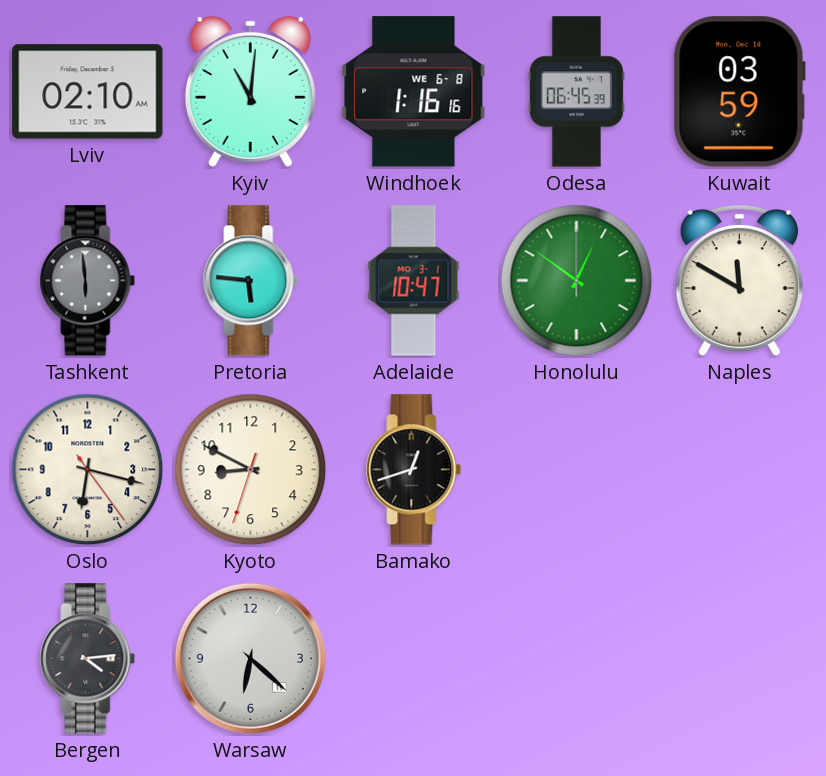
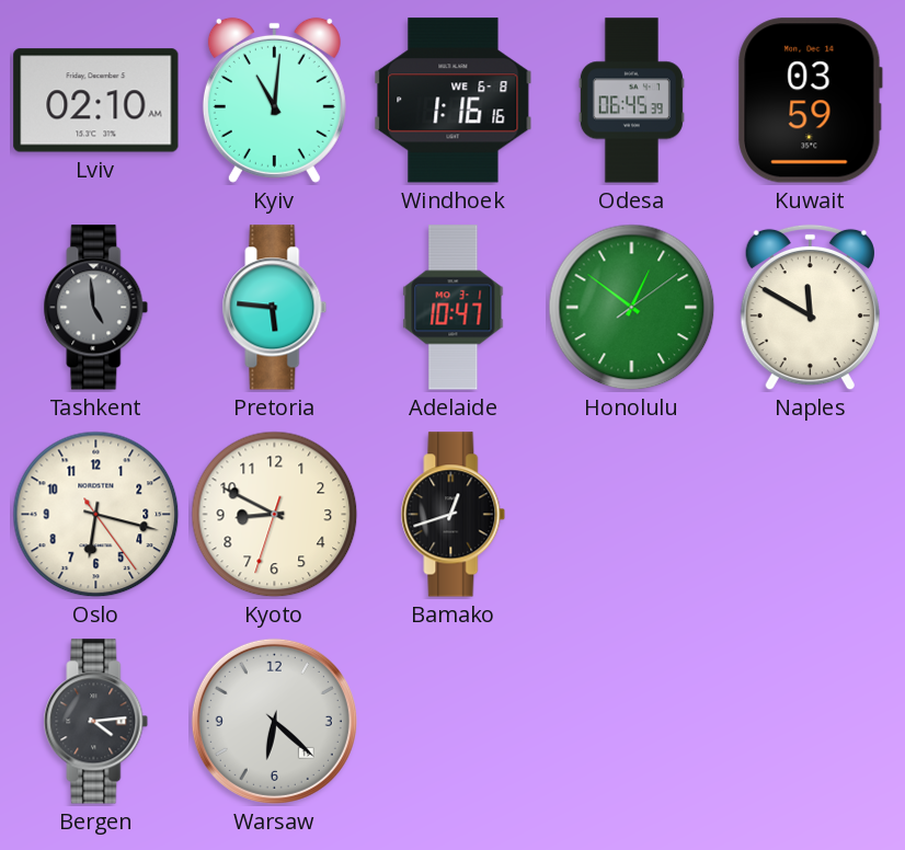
Tashkent: 5:59 -> 4:59 (96, 308)
Honolulu: 12:51:00 -> 12:51:09 (632, 308)
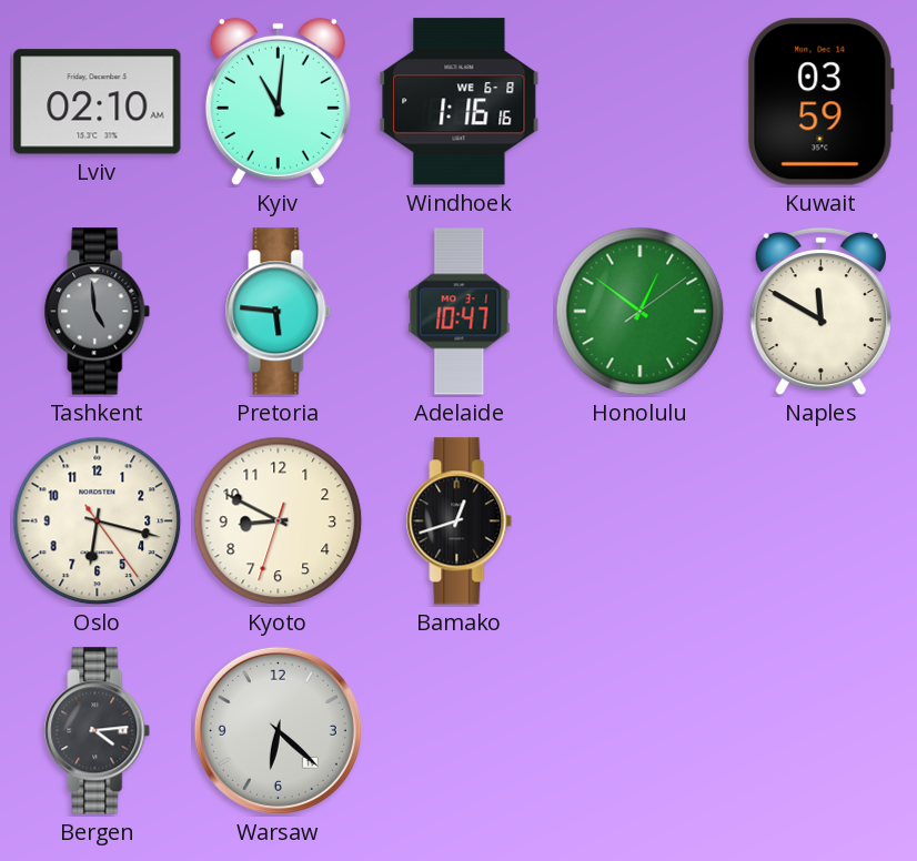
Odesa: 06:45 -> none (631, 101)
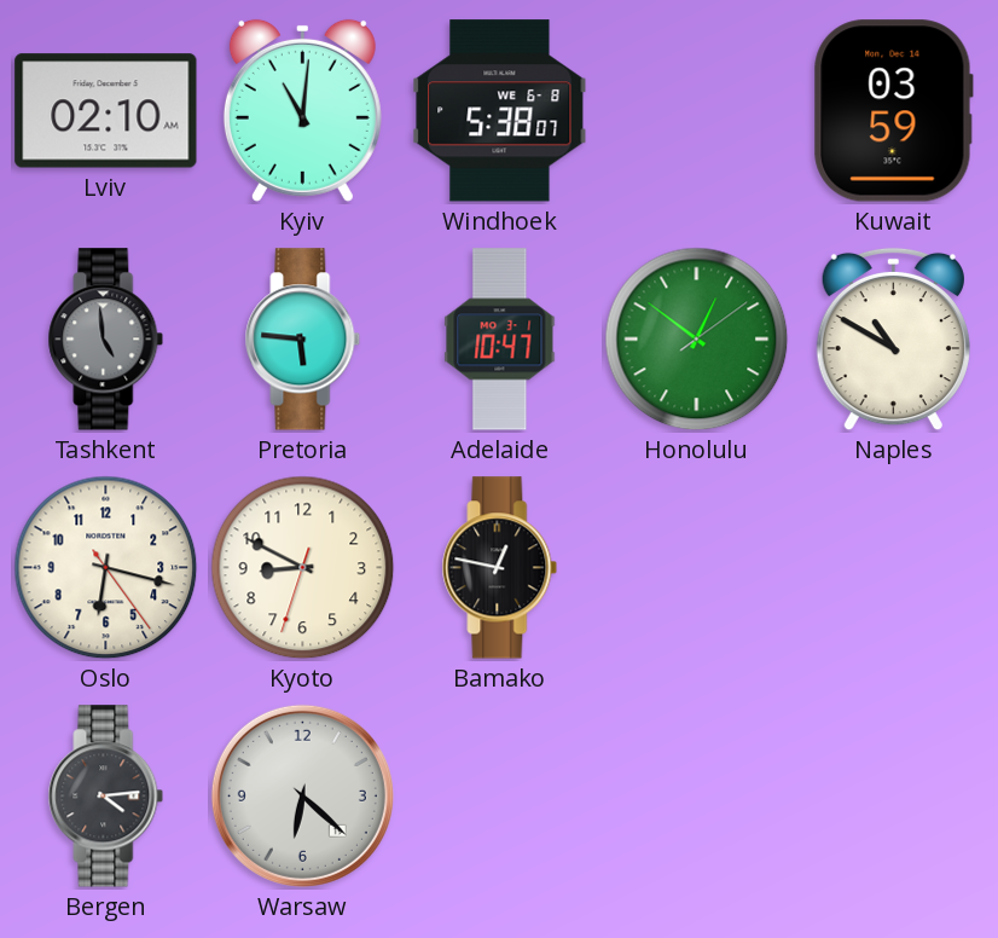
Windhoek: 1:16 -> 5:38 (500, 111)
Naples: 11:50 -> 10:50 (893, 340)
Bamako: 12:42 -> 12:47 (500, 568)
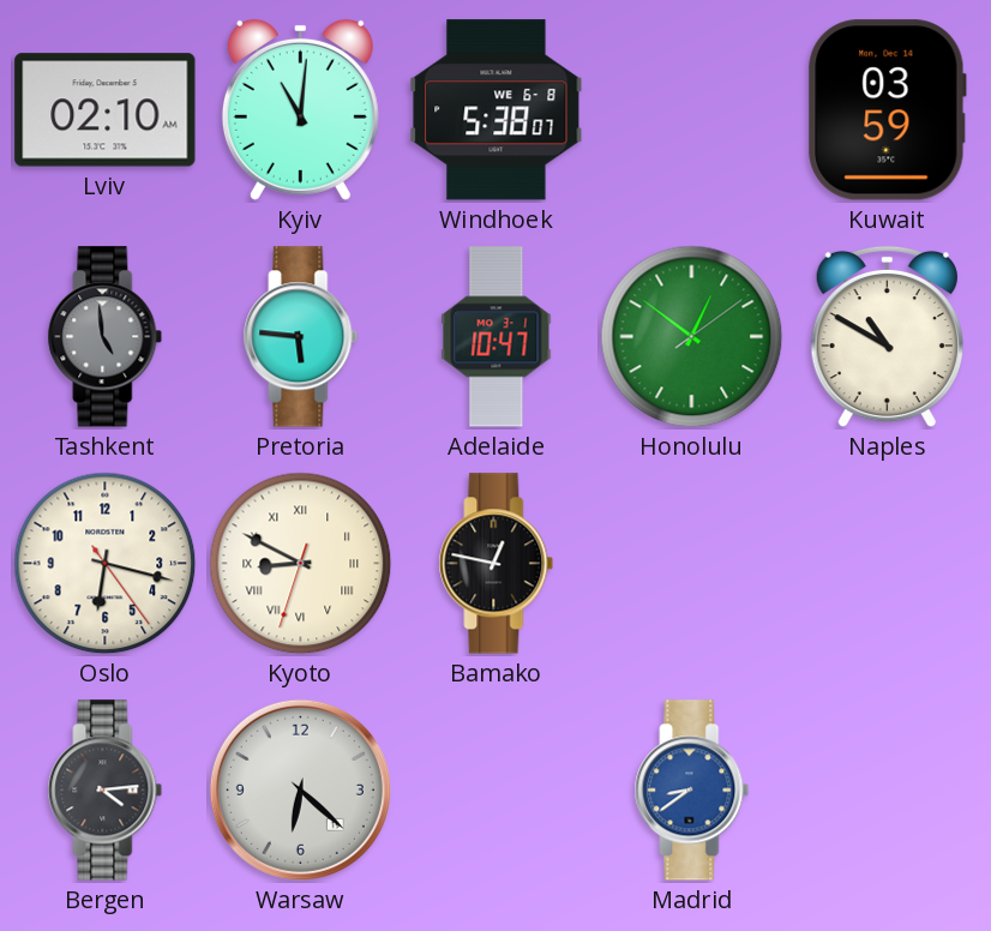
Kyoto numerals: Arabic -> Roman (301, 564)
Madrid: none -> 8:39 (692, 791)
